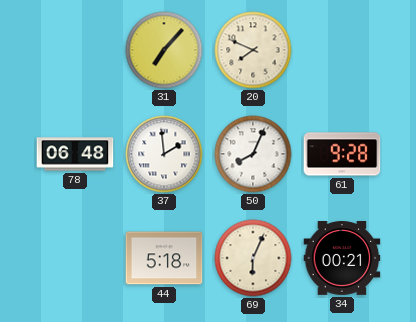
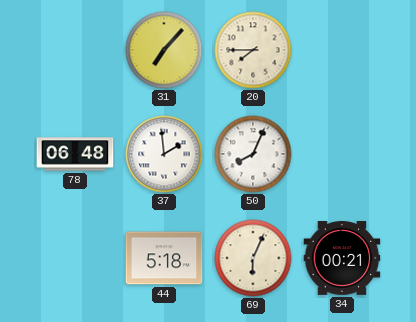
20: 7:49 -> 7:45 (253, 50)
61: 9:28 -> none (342, 154)
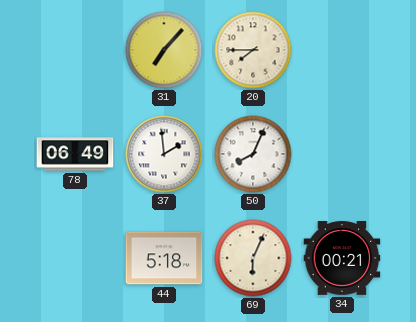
78: 06:48 -> 06:49 (75, 154)
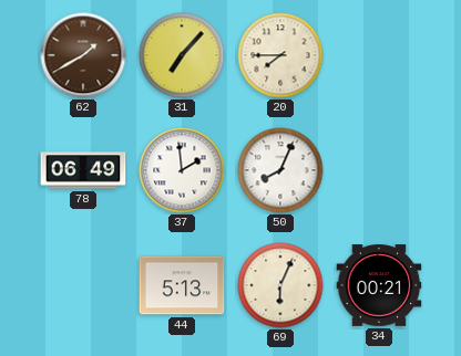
62: none -> 1:40 (83, 55)
44: 5:18 -> 5:13 (182, 285)
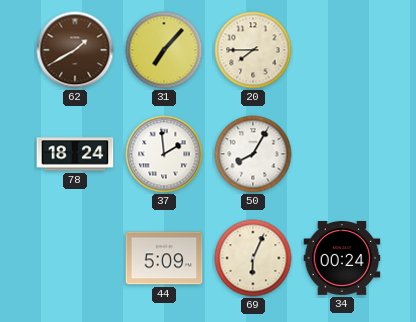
78: 06:49 -> 18:24 (75, 154)
50: 8:04 -> 8:05 (253, 154)
44: 5:13 -> 5:09 (164, 258)
34: 00:21 -> 00:24 (342, 259)
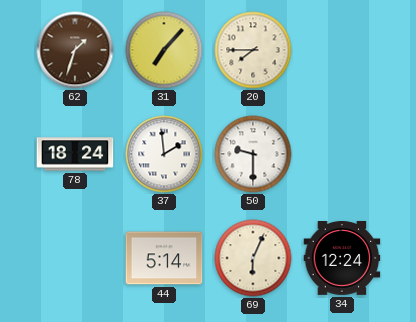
62: 1:40 -> 1:33 (75, 50)
50: 8:05 -> 9:30 (253, 154)
44: 5:09 -> 5:14 (164, 258)
34: 00:24 -> 12:24 (342, 259)
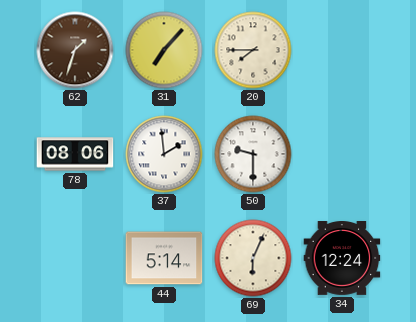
78: 18:24 -> 08:06 (75, 154)
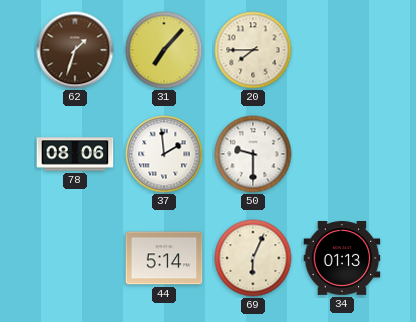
34: 12:24 -> 01:13 (342, 259)
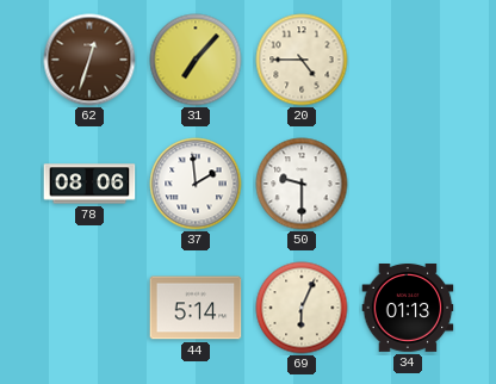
62: 1:33 -> 12:33 (89, 60)
20: 7:45 -> 4:45 (302, 60)
